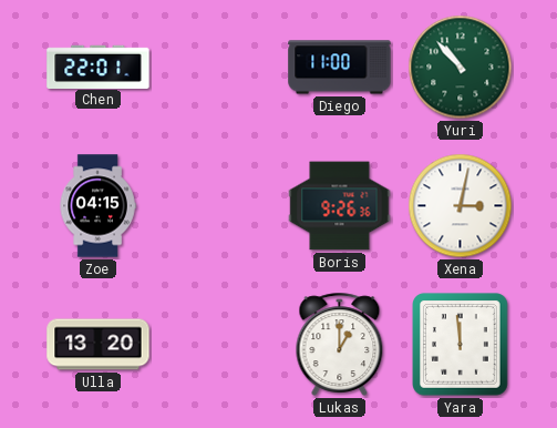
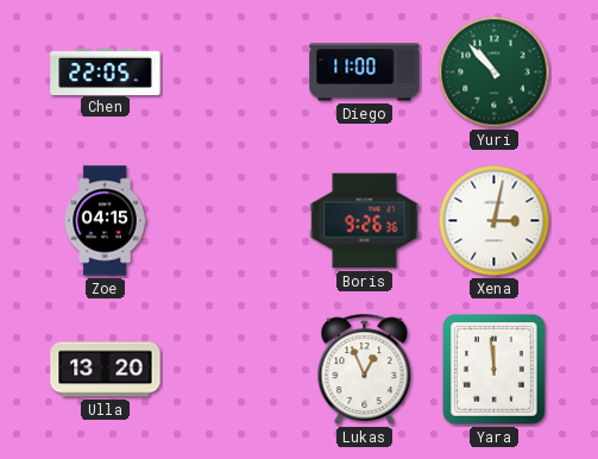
Chen: 22:01 -> 22:05 (106, 71)
Lukas: 1:00 -> 12:56 (365, 369)
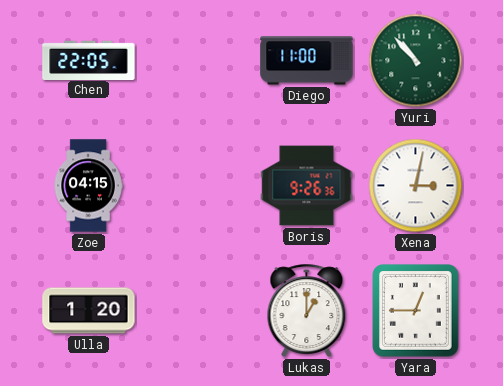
Ulla: 13:20 -> 1:20 (89, 311)
Lukas: 12:56 -> 1:00 (307, 310)
Yara: 11:59 -> 12:45 (416, 311)
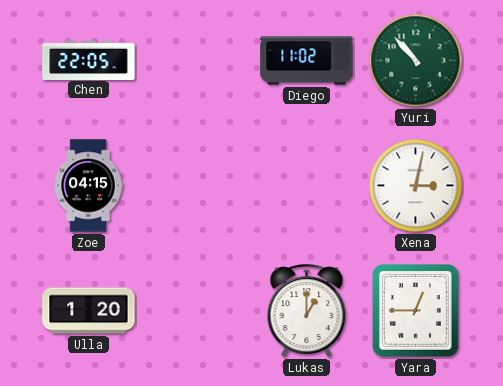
Diego: 11:00 -> 11:02 (307, 61)
Boris: 9:26 -> none (307, 186)
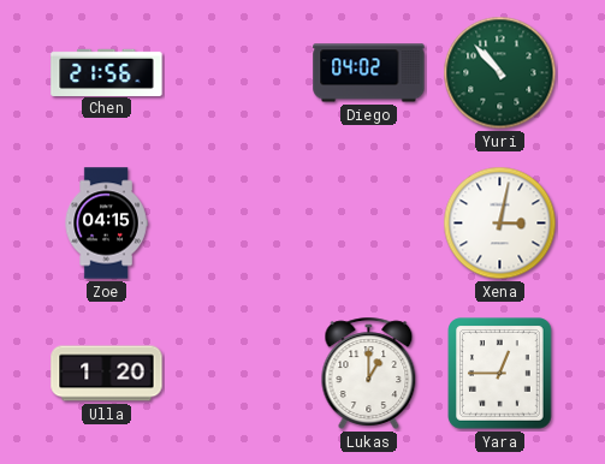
Chen: 22:05 -> 21:56 (107, 72)
Diego: 11:02 -> 04:02 (369, 73)
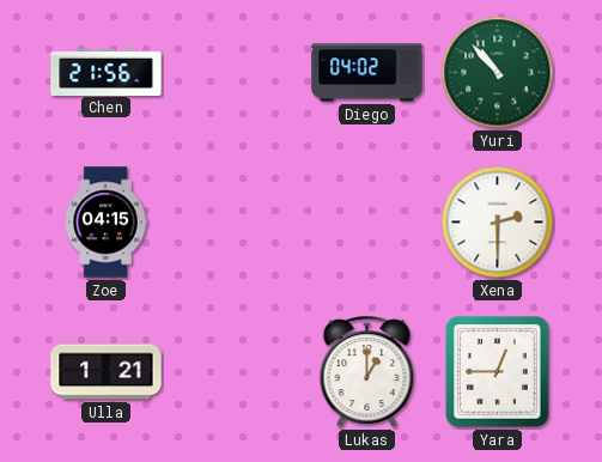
Xena: 3:02 -> 2:30 (498, 223)
Ulla: 1:20 -> 1:21 (107, 372)
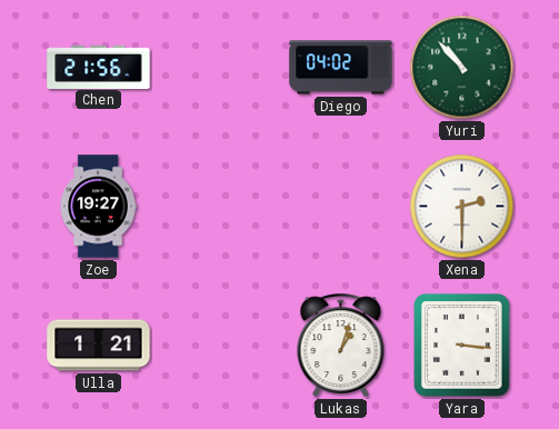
Zoe: 04:15 -> 19:27 (98, 207)
Lukas: 1:00 -> 1:03 (341, 345)
Yara: 12:45 -> 3:16 (462, 346)
